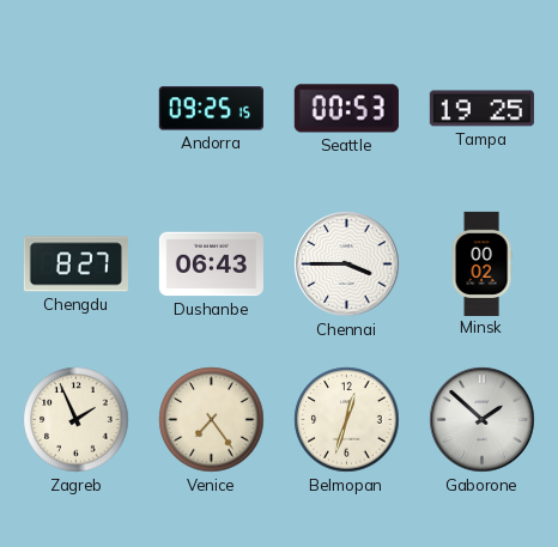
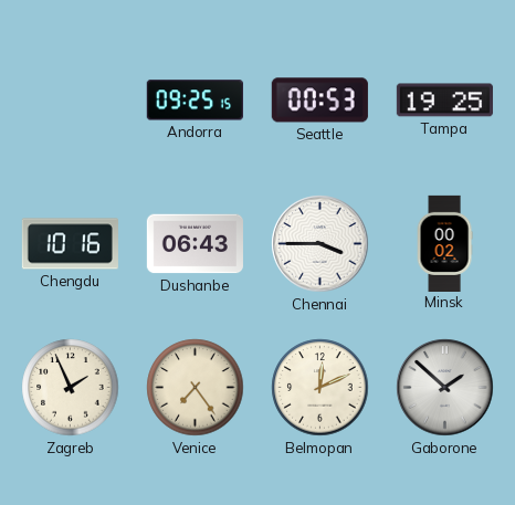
Chengdu: 8:27 -> 10:16 (70, 244)
Belmopan: 12:33 -> 12:11 (320, 388)
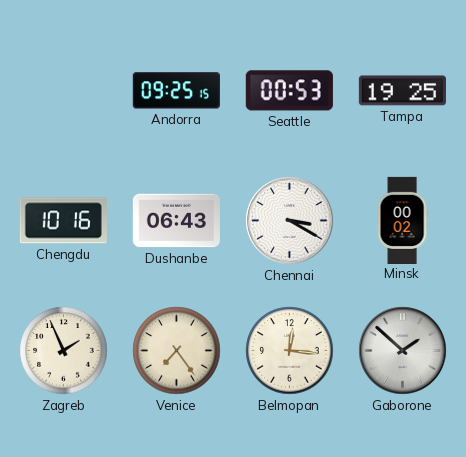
Chennai: 3:45 -> 3:20 (290, 221)
Belmopan: 12:11 -> 12:16 (290, 351)
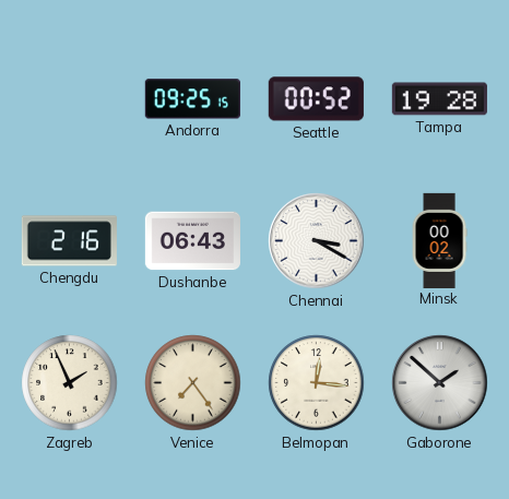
Seattle: 00:53 -> 00:52 (316, 99)
Tampa: 19:25 -> 19:28 (439, 99)
Chengdu: 10:16 -> 2:16 (69, 241)
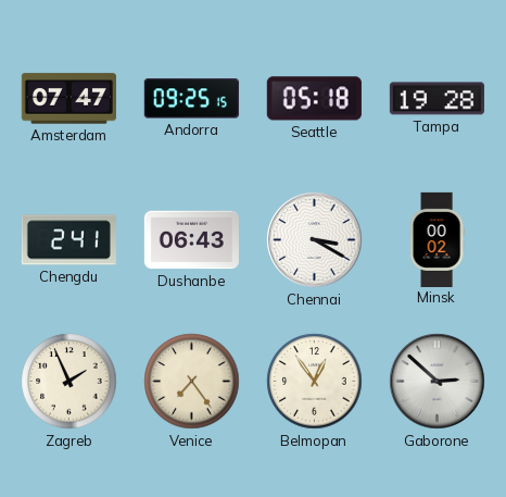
Amsterdam: none -> 07:47 (68, 99)
Seattle: 00:52 -> 05:18 (314, 99)
Chengdu: 2:16 -> 2:41 (68, 240)
Belmopan: 12:16 -> 12:54 (315, 382)
Gaborone: 1:52 -> 2:52 (438, 382)
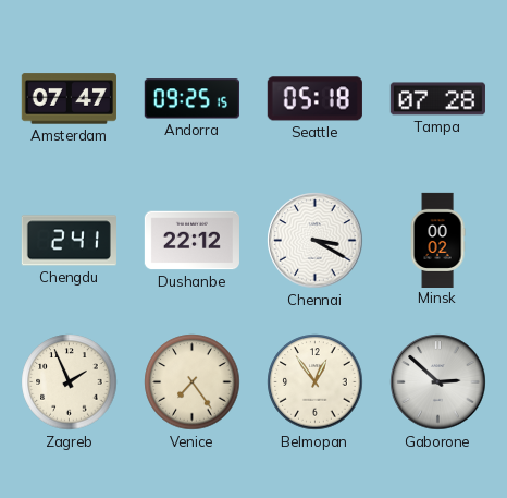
Tampa: 19:28 -> 07:28 (437, 99)
Dushanbe: 06:43 -> 22:12 (191, 241)
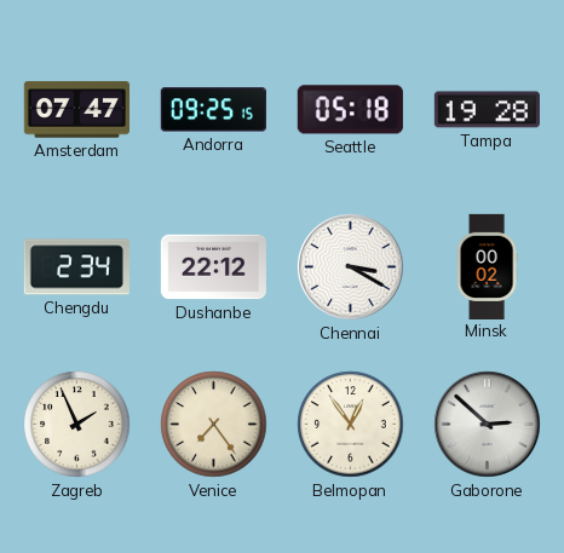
Tampa: 07:28 -> 19:28 (487, 110)
Chengdu: 2:41 -> 2:34 (76, 267)
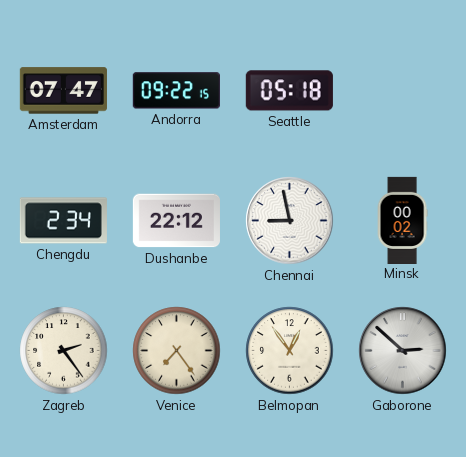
Andorra: 09:25 -> 09:22 (176, 91)
Tampa: 19:28 -> none (487, 110)
Chennai: 3:20 -> 8:58 (290, 221)
Zagreb: 1:56 -> 2:24 (64, 351)
